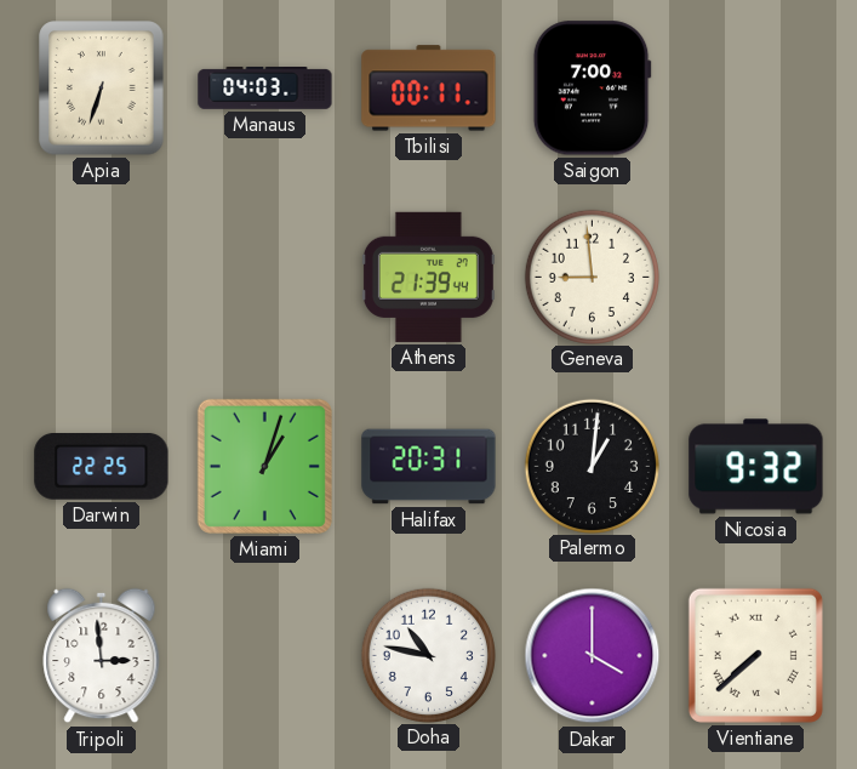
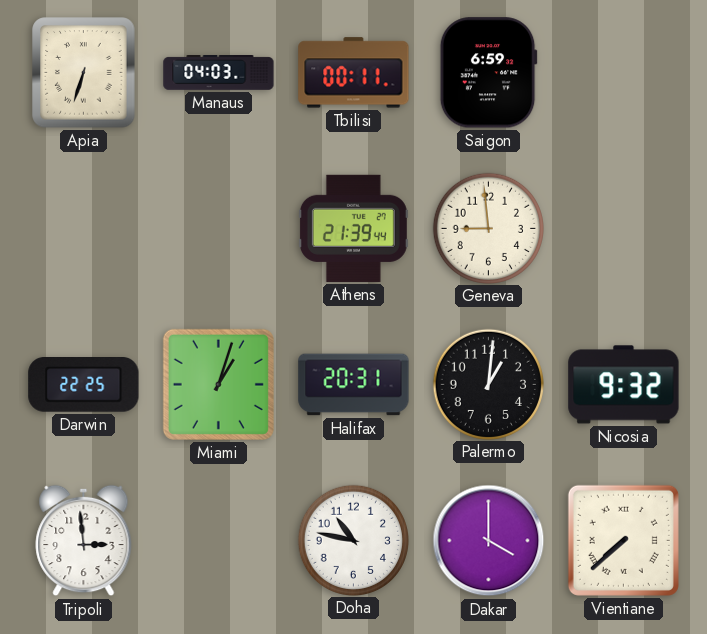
Saigon: 7:00 -> 6:59 (488, 73)
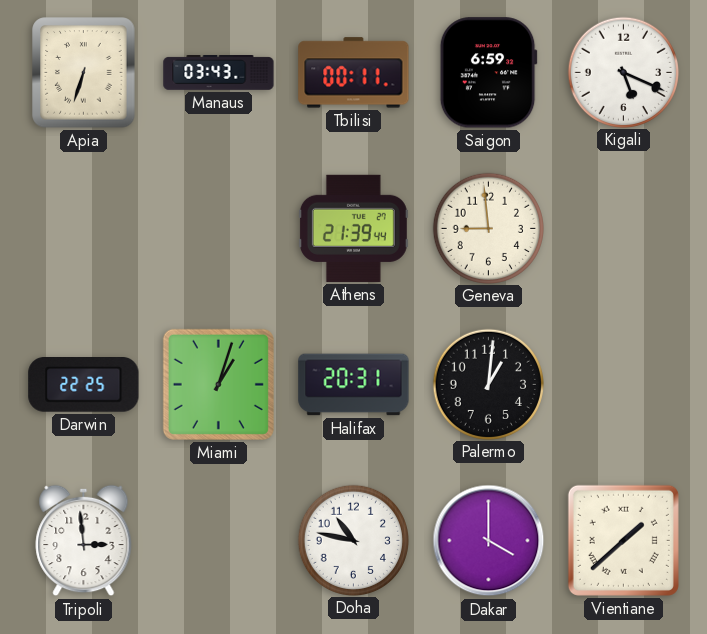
Manaus: 04:03 -> 03:43 (219, 73)
Kigali: none -> 5:19 (623, 72)
Nicosia: 9:32 -> none (624, 385)
Vientiane: 7:38 -> 1:38 (623, 540)
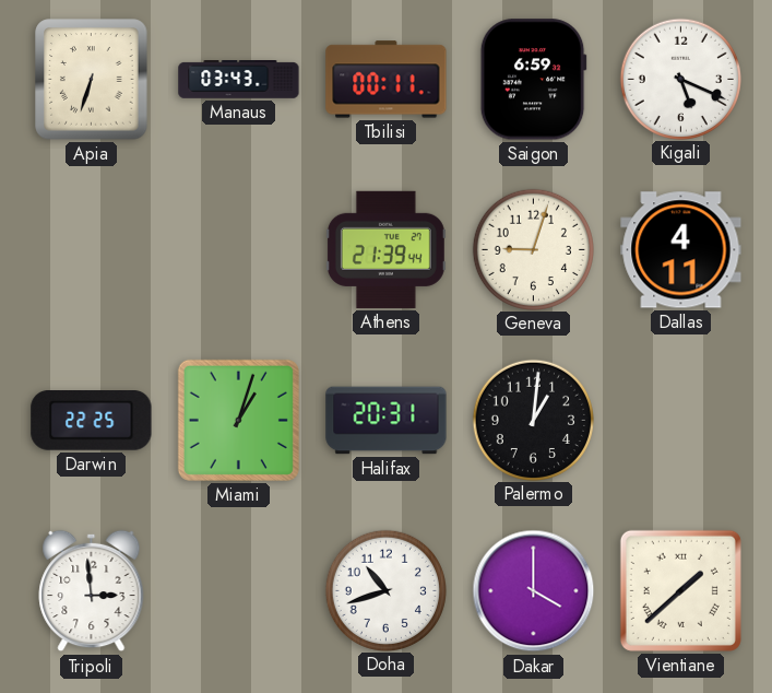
Geneva: 8:59 -> 9:03 (533, 249)
Dallas: none -> 4:11 (681, 250)
Doha: 10:47 -> 10:42 (385, 590)
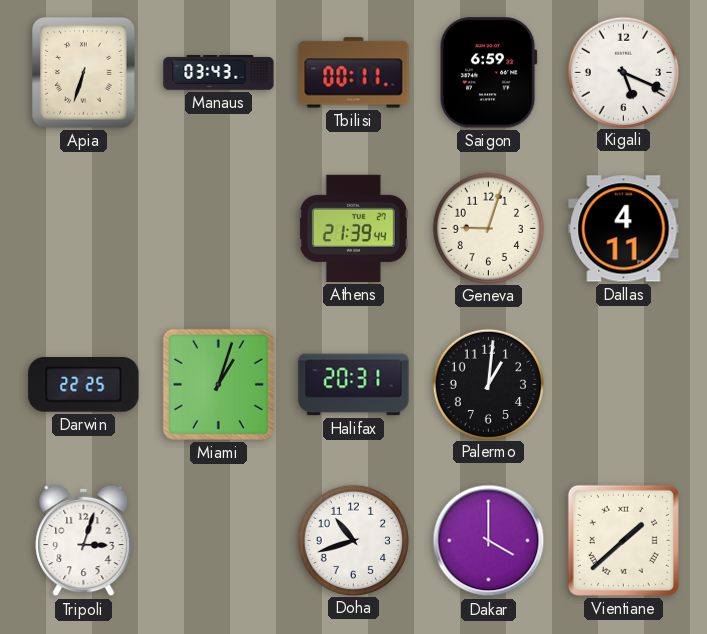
Tripoli: 2:59 -> 3:03 (84, 541)
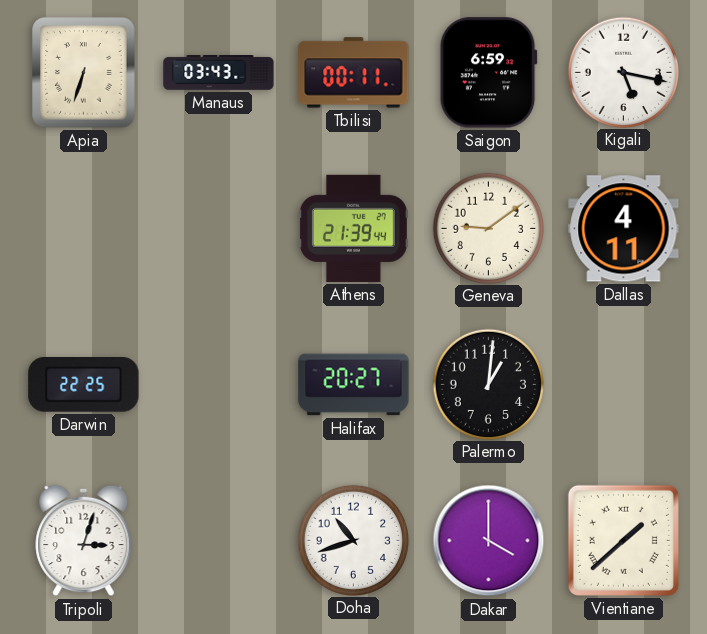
Kigali: 5:19 -> 5:17 (623, 72)
Geneva: 9:03 -> 9:09 (488, 228)
Miami: 1:03 -> none (218, 384)
Halifax: 20:31 -> 20:27 (354, 385)
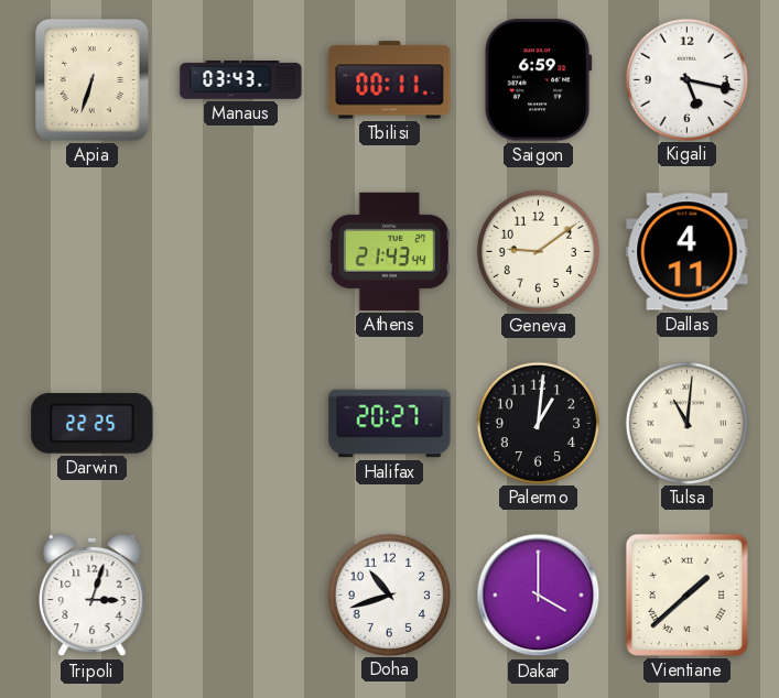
Athens: 21:39 -> 21:43 (389, 251)
Tulsa: none -> 11:01 (686, 423)
